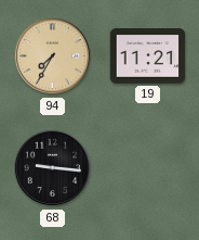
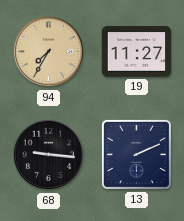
19: 11:21 -> 11:27 (137, 52)
13: none -> 2:11 (136, 154)
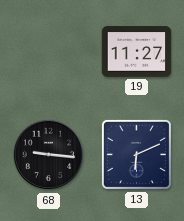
94: 7:35 -> none (49, 52)
13: 2:11 -> 6:11 (136, 154)
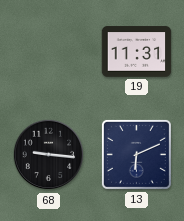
19: 11:27 -> 11:31 (137, 52)
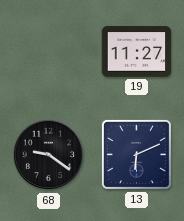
19: 11:31 -> 11:27 (137, 52)
68: 9:16 -> 9:21 (49, 155)
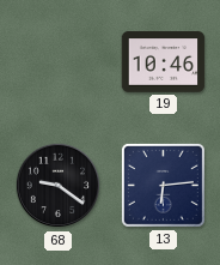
19: 11:27 -> 10:46 (164, 62)
13: 6:11 -> 6:14 (163, 185)
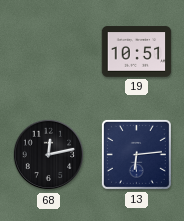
19: 10:46 -> 10:51 (137, 52)
68: 9:21 -> 12:13 (49, 155)
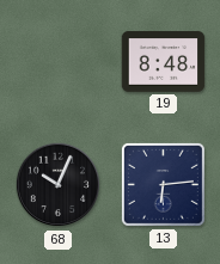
19: 10:51 -> 8:48 (164, 62)
68: 12:13 -> 10:04 (59, 185)
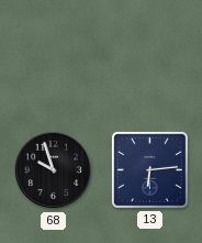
19: 8:48 -> none (164, 62)
68: 10:04 -> 9:57 (54, 170)
